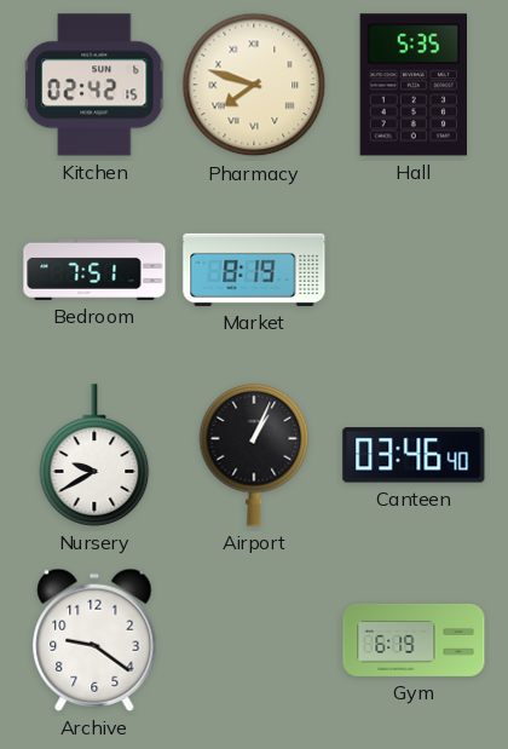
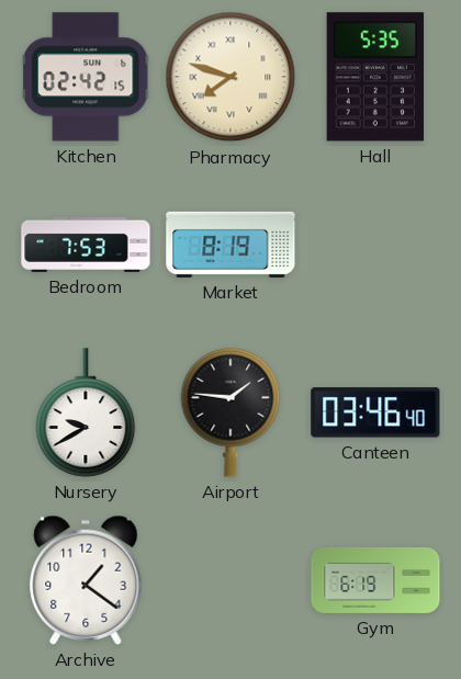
Bedroom: 7:51 -> 7:53 (86, 245)
Airport: 1:04 -> 1:46 (231, 412)
Archive: 9:21 -> 1:21 (86, 580)
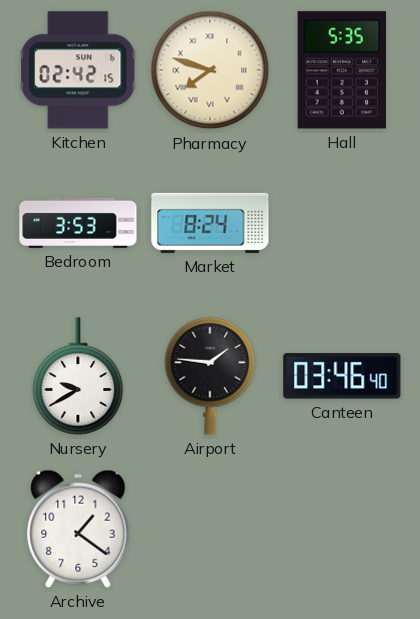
Bedroom: 7:53 -> 3:53 (78, 223)
Market: 8:19 -> 8:24 (210, 223)
Gym: 6:19 -> none (375, 580)
